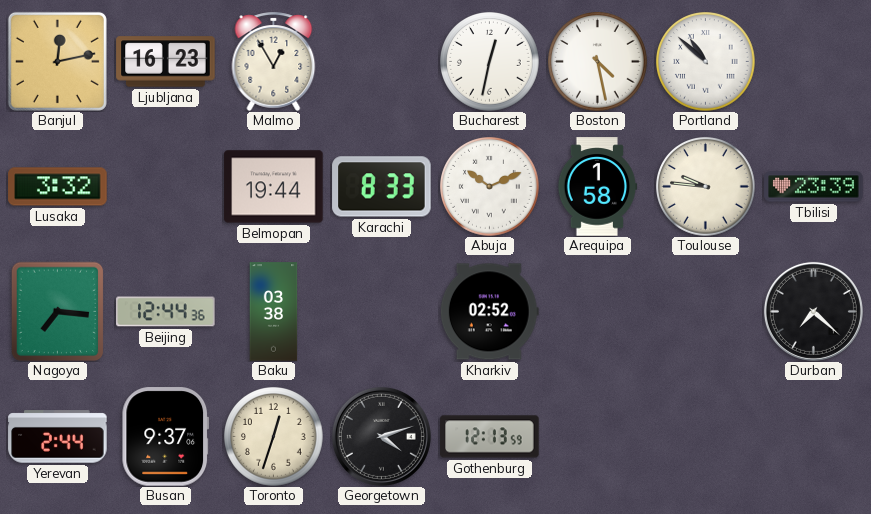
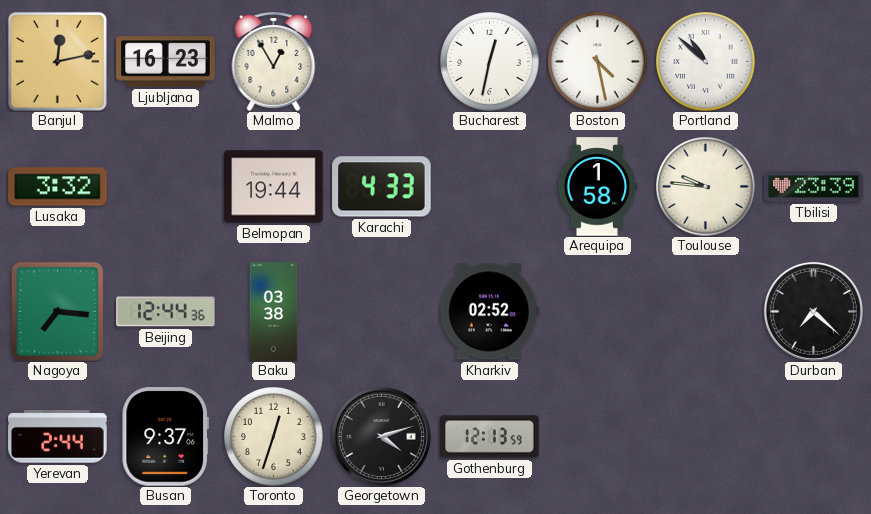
Karachi: 8:33 -> 4:33 (382, 187)
Abuja: 10:11 -> none (490, 187)
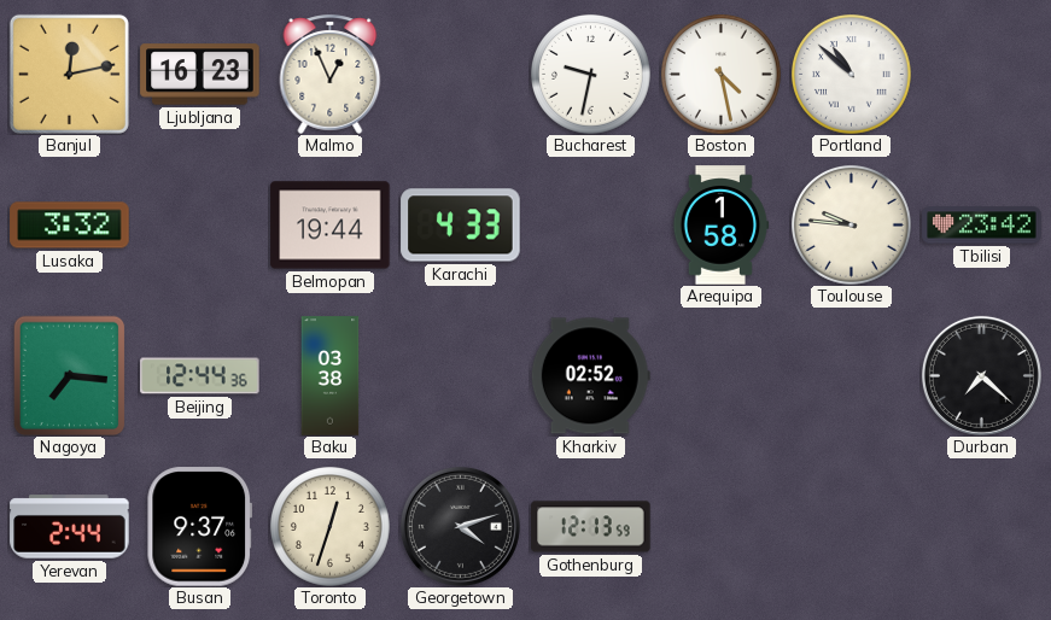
Malmo: 12:55 -> 12:56 (331, 74)
Bucharest: 12:32 -> 9:32 (591, 75)
Tbilisi: 23:39 -> 23:42 (982, 226)
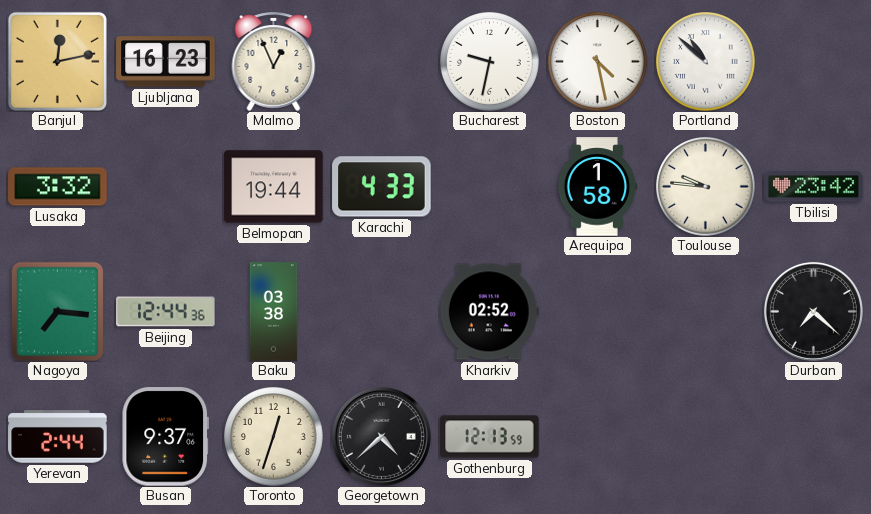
Georgetown: 4:12 -> 4:38 (381, 436)
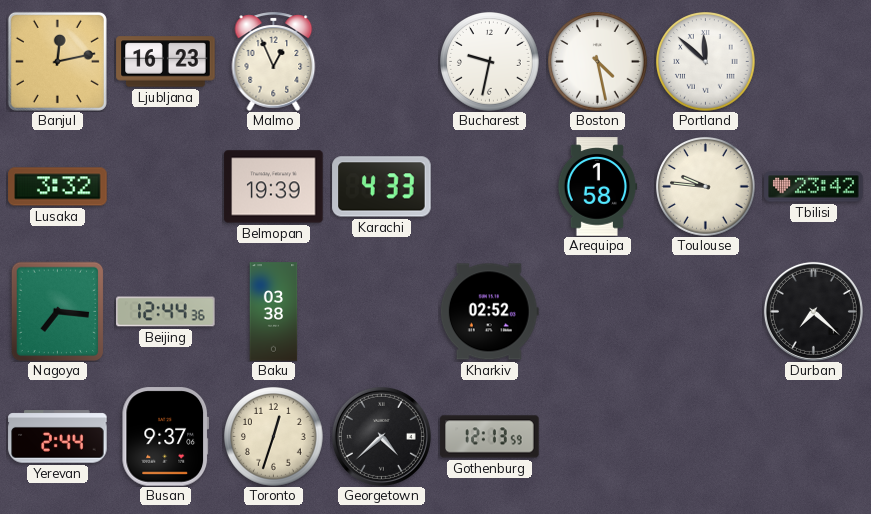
Portland: 10:52 -> 11:52 (706, 62)
Belmopan: 19:44 -> 19:39 (274, 187)
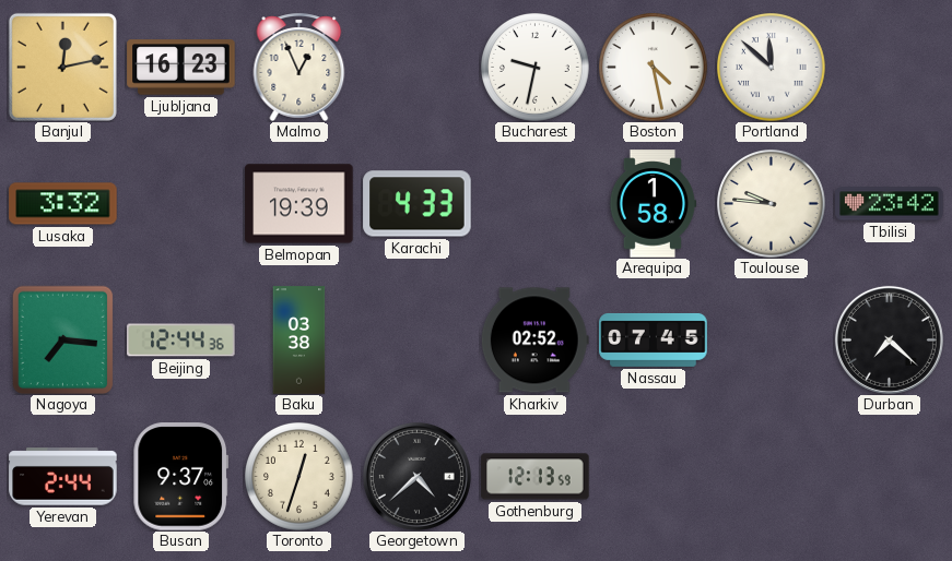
Nassau: none -> 07:45 (654, 339)
